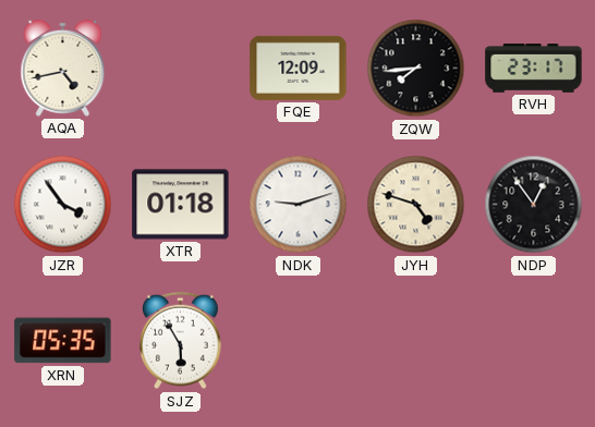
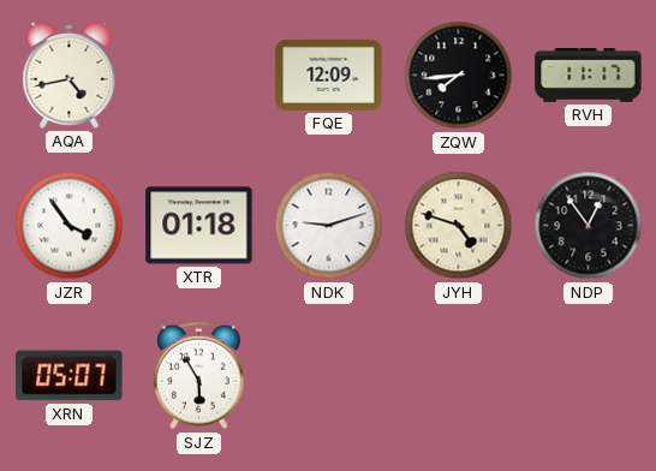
RVH: 23:17 -> 11:17 (589, 76)
XRN: 05:35 -> 05:07 (70, 376)
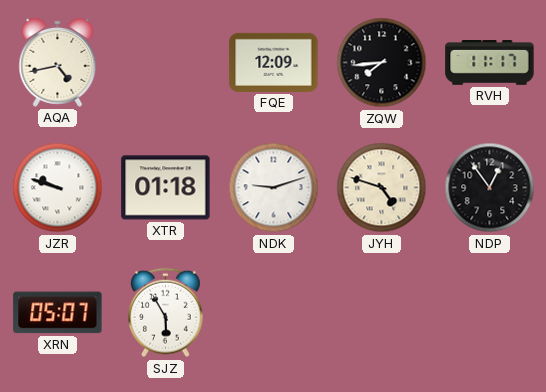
JZR: 3:54 -> 9:48 (58, 188)
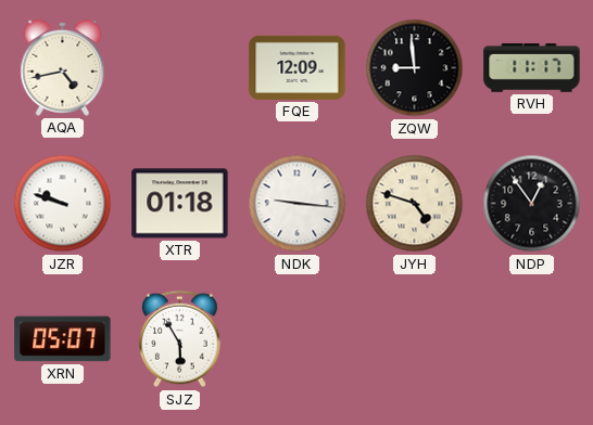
ZQW: 7:44 -> 8:59 (415, 68)
NDK: 9:12 -> 9:16 (298, 204)
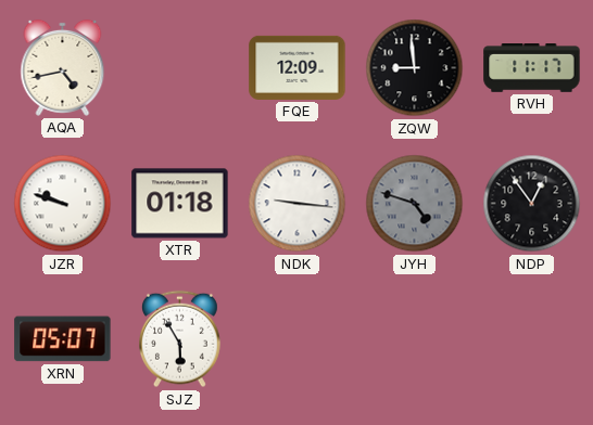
JYH dial: cream -> grey (415, 204)
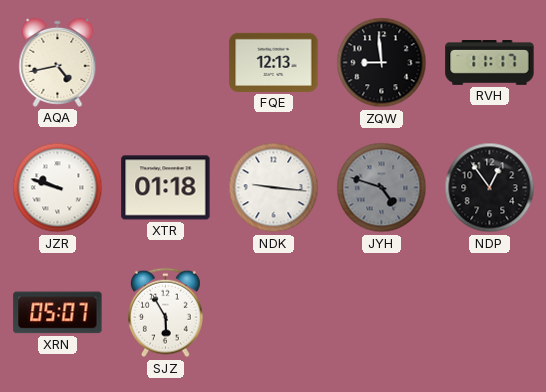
FQE: 12:09 -> 12:13 (274, 62)
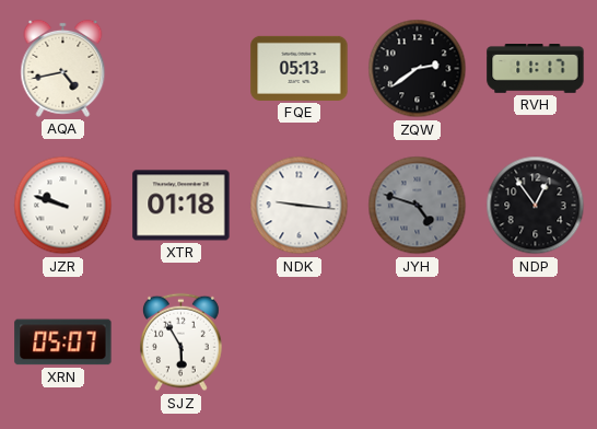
FQE: 12:13 -> 05:13 (300, 68)
ZQW: 8:59 -> 2:39 (418, 69)
